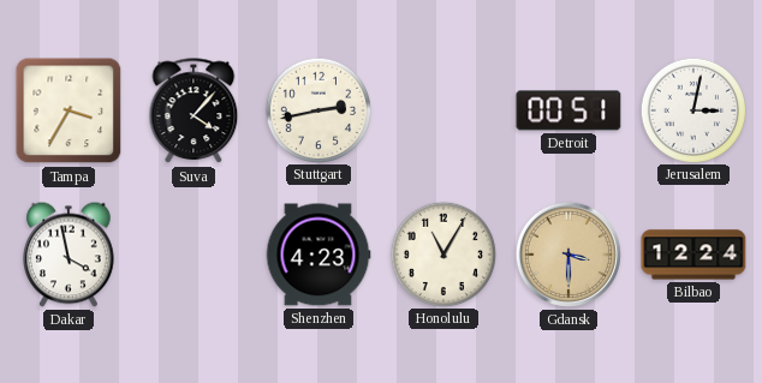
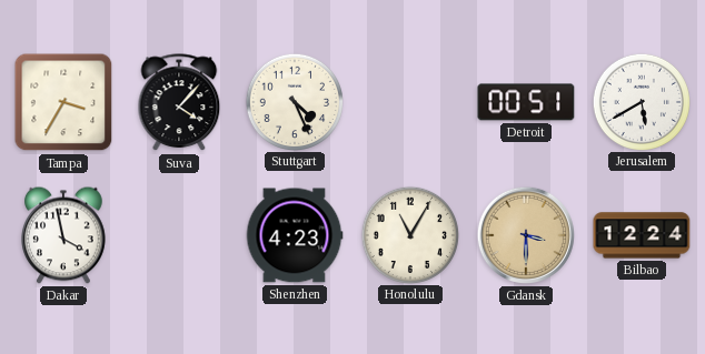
Stuttgart: 2:43 -> 4:26 (294, 101)
Jerusalem: 3:02 -> 5:40 (641, 101)
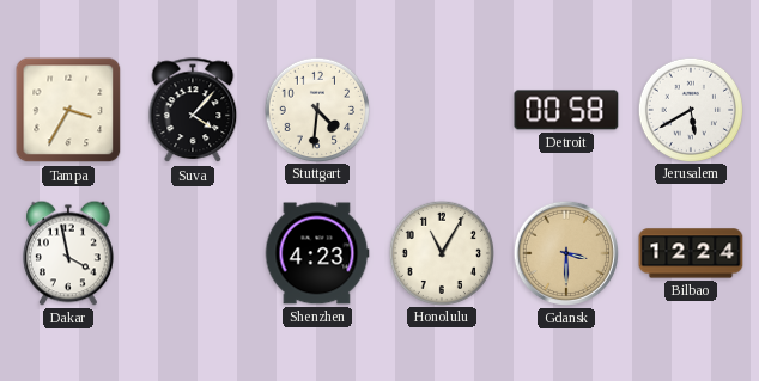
Stuttgart: 4:26 -> 4:31 (316, 109)
Detroit: 00:51 -> 00:58 (566, 110)
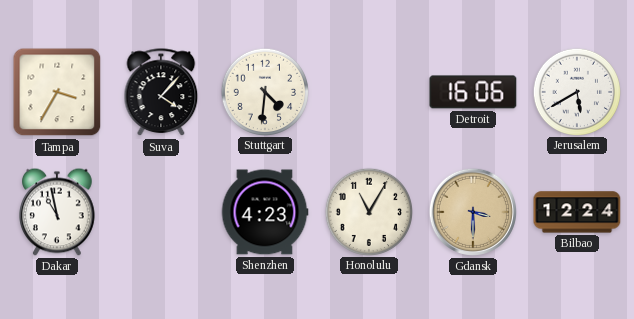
Detroit: 00:58 -> 16:06 (473, 92)
Dakar: 3:58 -> 10:58 (58, 212)
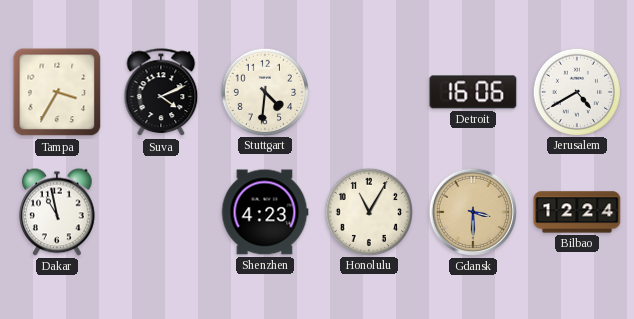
Suva: 4:07 -> 4:11 (161, 93)
Jerusalem: 5:40 -> 4:40 (576, 91)
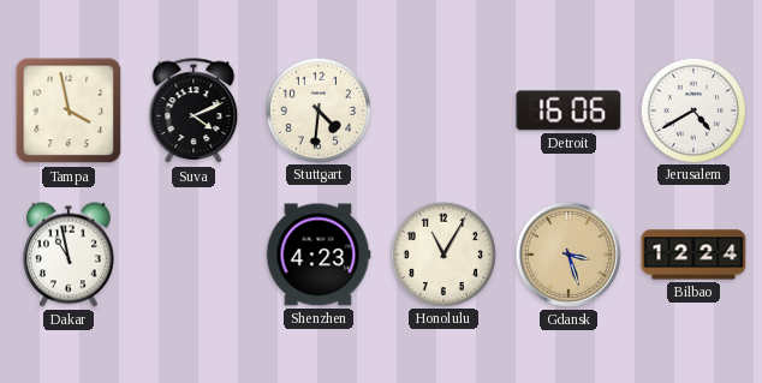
Tampa: 3:35 -> 3:58 (69, 110)
Gdansk: 3:30 -> 3:27 (568, 255)
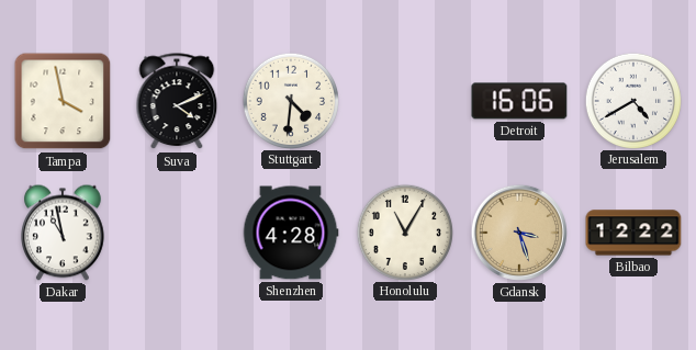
Shenzhen: 4:23 -> 4:28 (291, 233)
Bilbao: 12:24 -> 12:22 (633, 233)
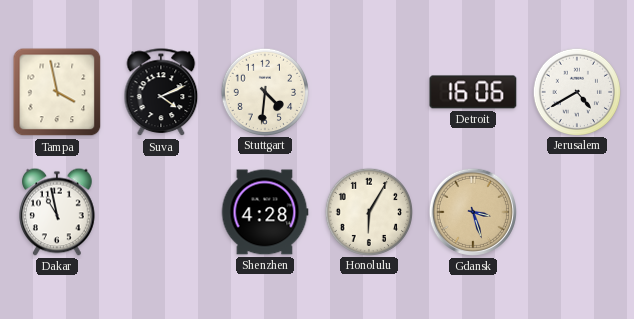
Honolulu: 11:05 -> 6:05 (368, 211)
Bilbao: 12:22 -> none (633, 233)
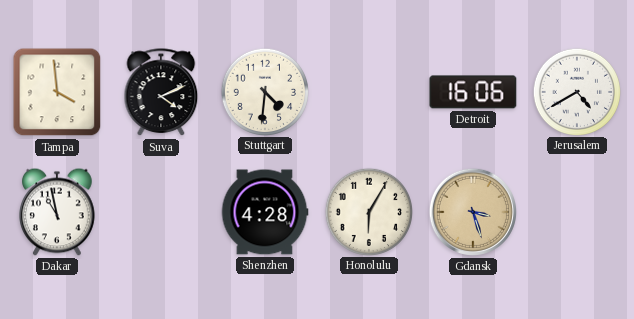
Tampa: 3:58 -> 3:59 (57, 92)
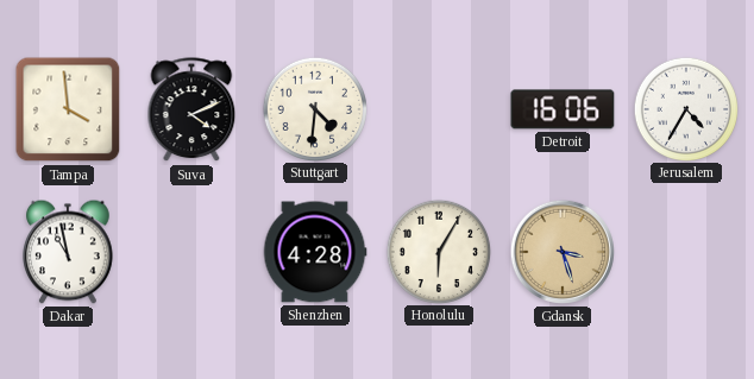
Jerusalem: 4:40 -> 4:35 (685, 108)
